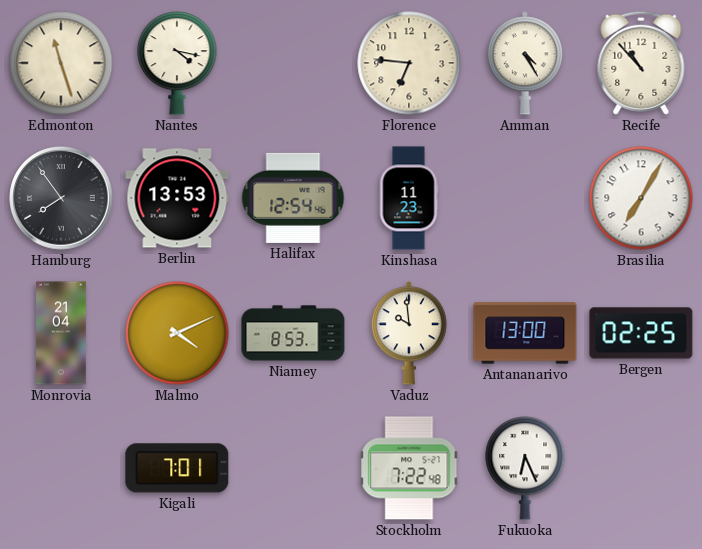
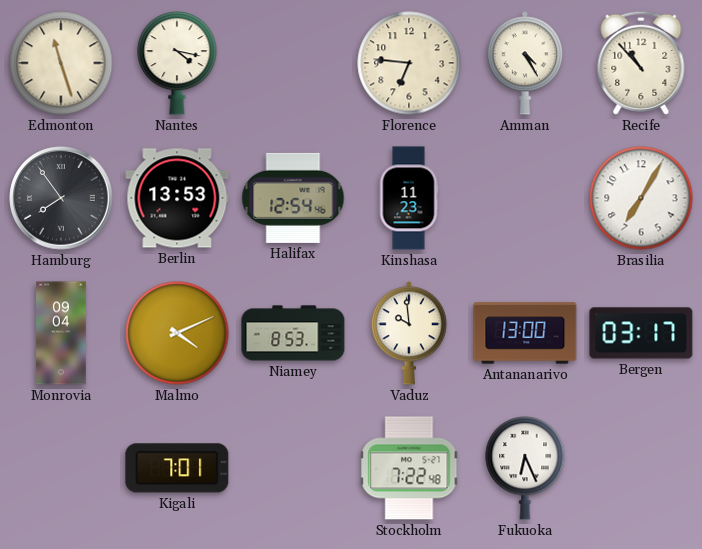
Monrovia: 21:04 -> 09:04 (61, 333)
Bergen: 02:25 -> 03:17 (641, 333)
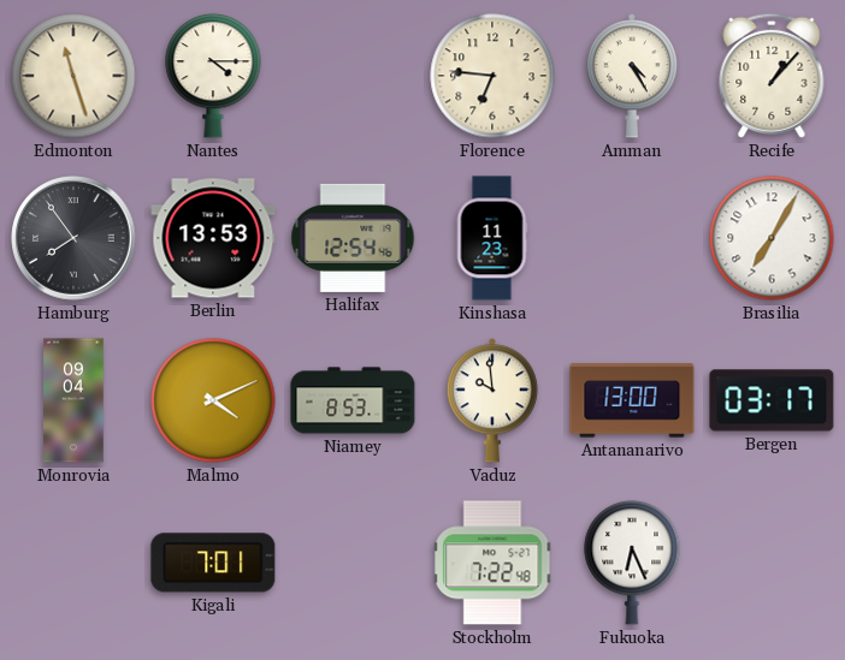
Nantes: 4:17 -> 4:15 (213, 76)
Recife: 10:53 -> 1:07 (772, 76)
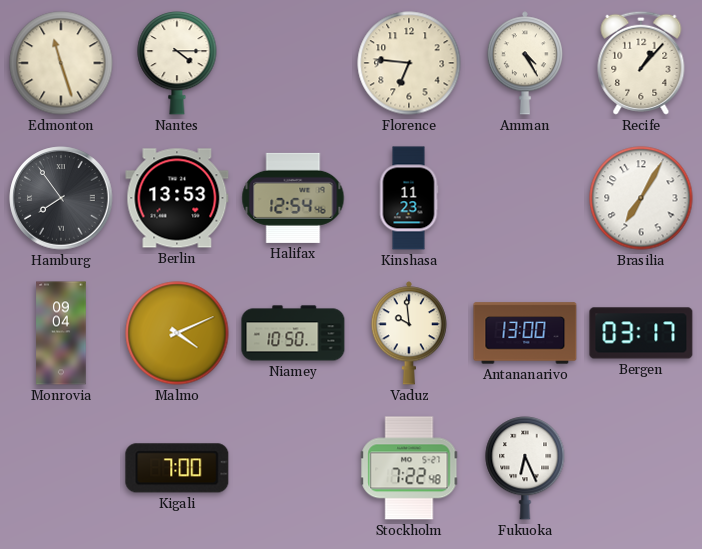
Niamey: 8:53 -> 10:50 (293, 333)
Kigali: 7:01 -> 7:00 (177, 468)
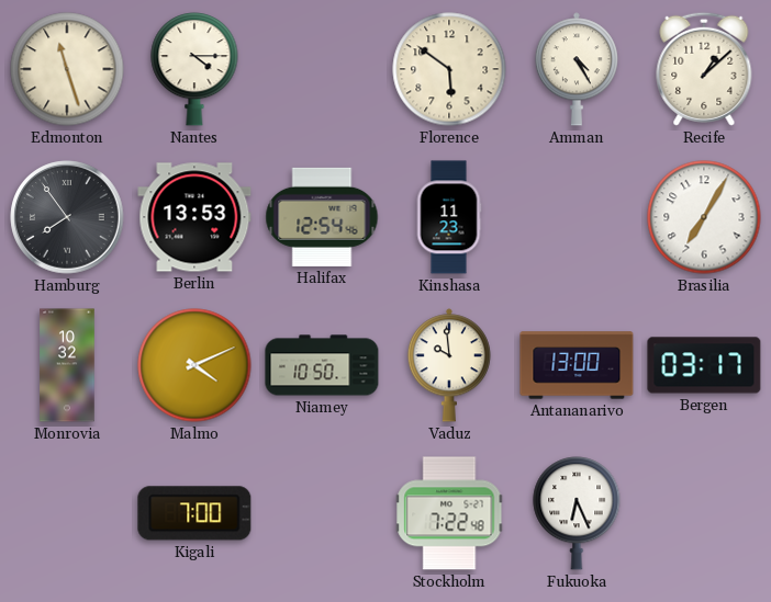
Florence: 6:46 -> 5:51 (449, 69)
Recife: 1:07 -> 1:08 (704, 69)
Monrovia: 09:04 -> 10:32 (67, 365)
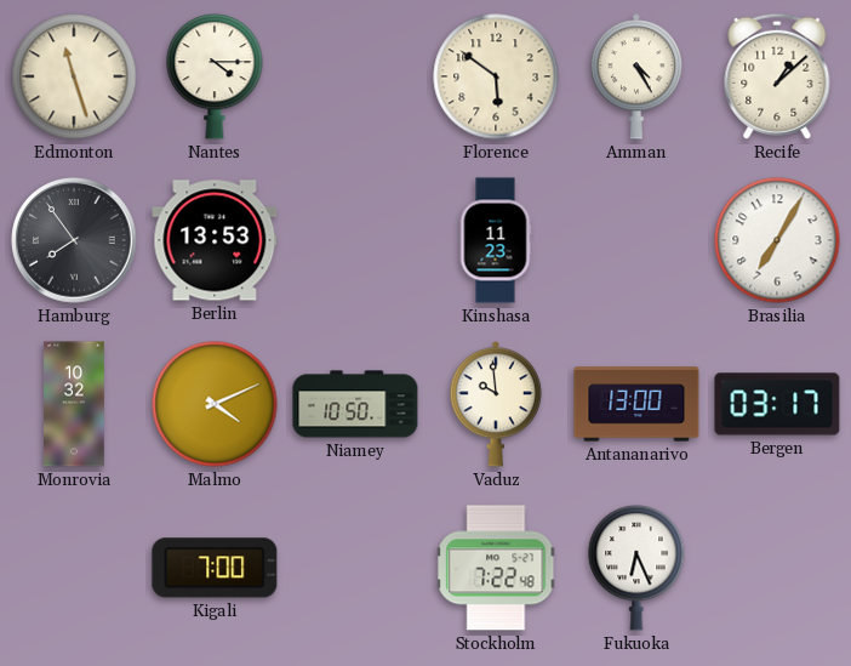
Halifax: 12:54 -> none (322, 217)
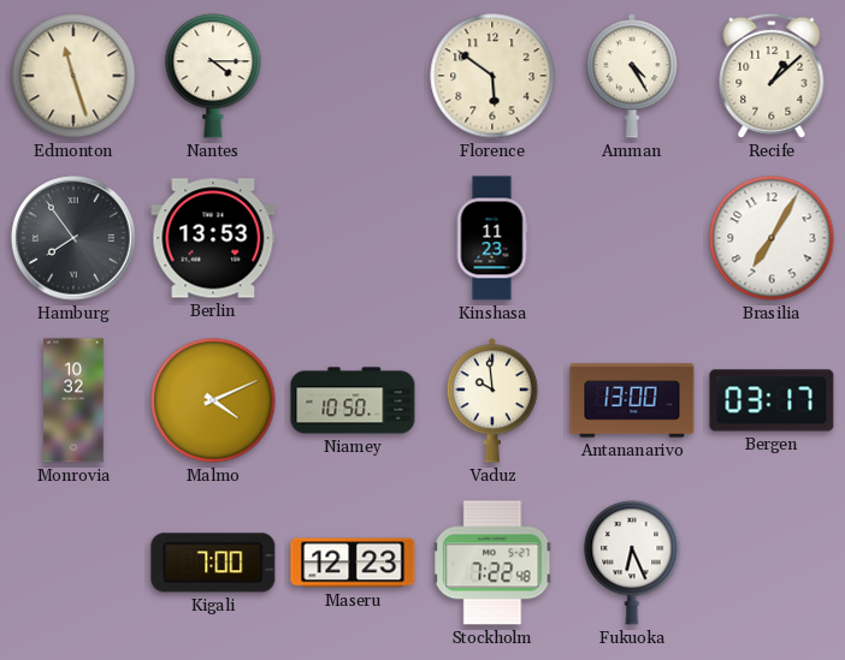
Maseru: none -> 12:23 (353, 563)
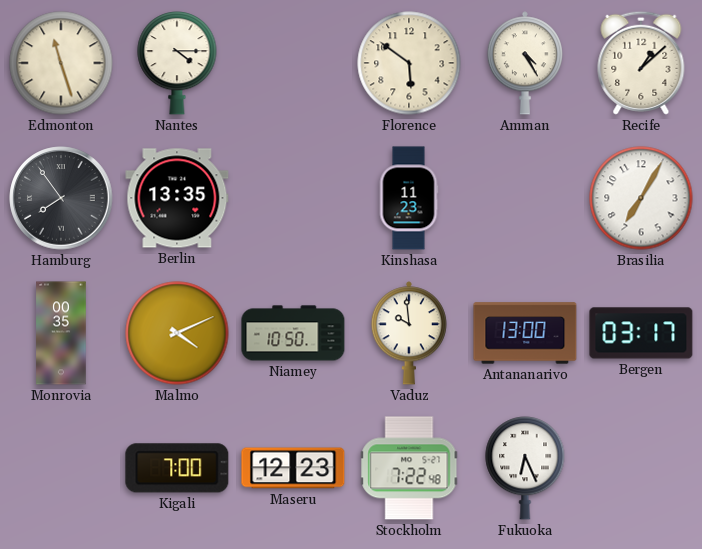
Berlin: 13:53 -> 13:35 (177, 198)
Monrovia: 10:32 -> 00:35 (61, 333)
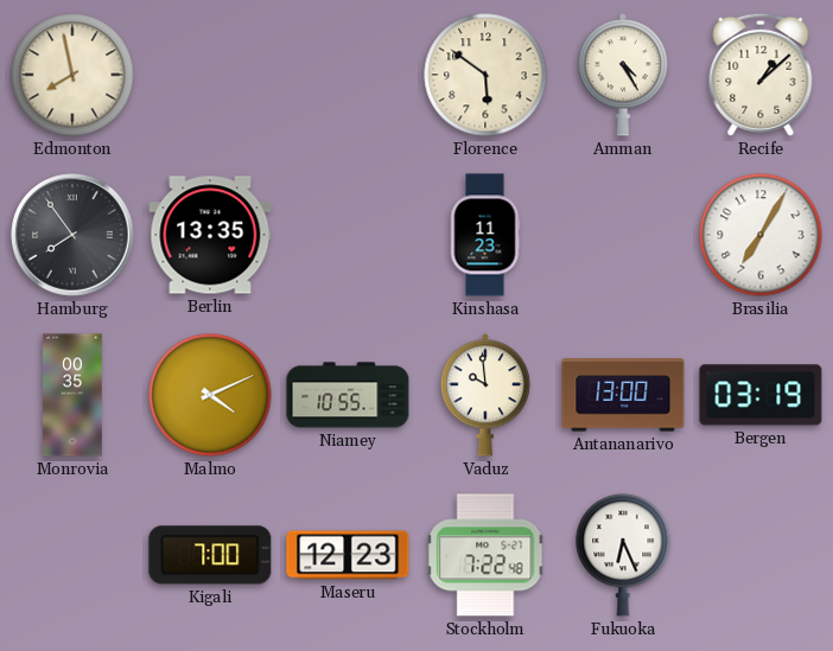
Edmonton: 11:27 -> 7:58 (72, 75)
Nantes: 4:15 -> none (177, 63)
Niamey: 10:50 -> 10:55 (348, 395)
Bergen: 03:17 -> 03:19 (761, 395)
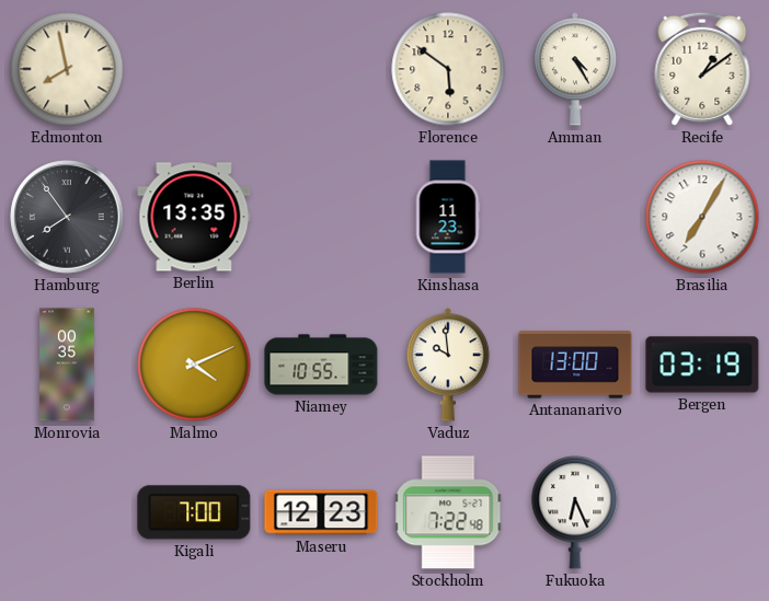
Recife: 1:08 -> 1:09 (702, 69)
